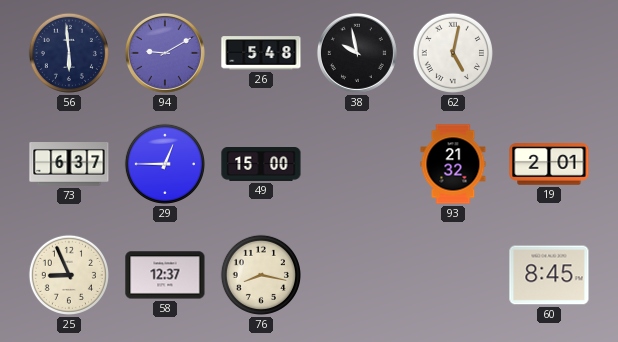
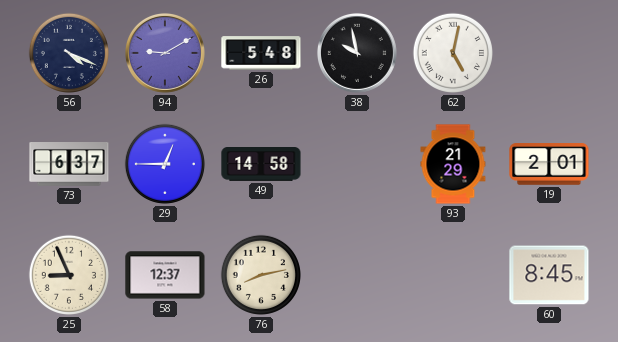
56: 5:59 -> 4:19 (69, 53)
49: 15:00 -> 14:58 (261, 165)
93: 21:32 -> 21:29 (453, 164)
76: 8:17 -> 8:13 (261, 275)
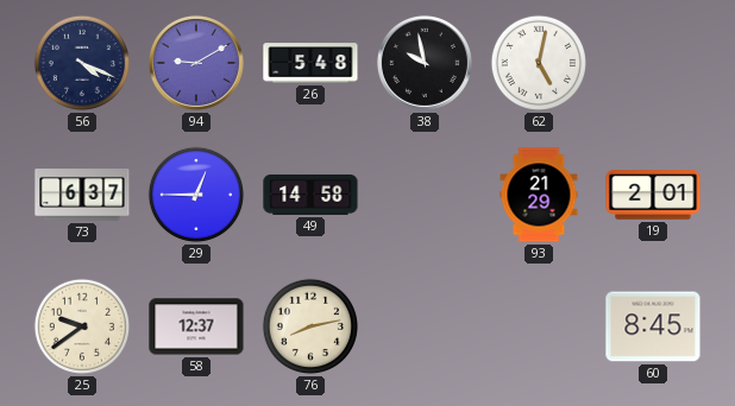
25: 8:56 -> 9:39 (82, 326)
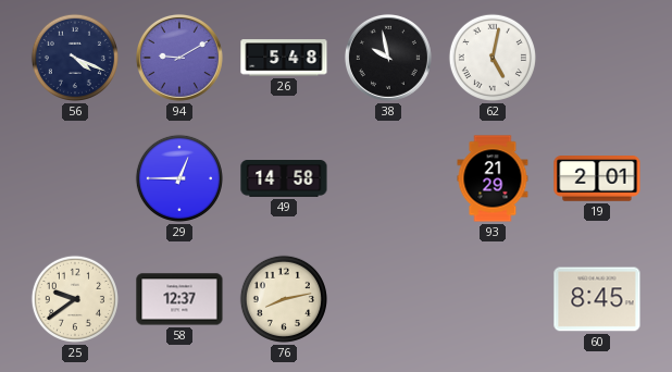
73: 6:37 -> none (82, 196)
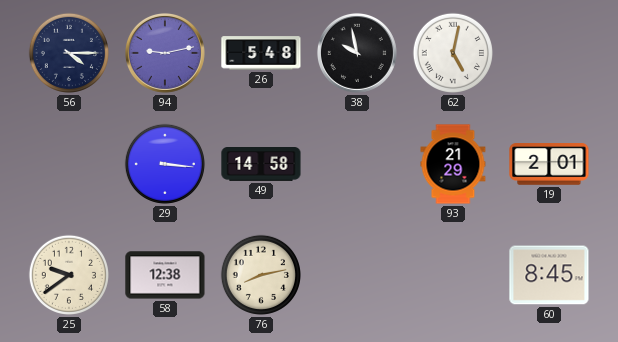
56: 4:19 -> 4:15 (69, 53)
94: 9:10 -> 9:13 (165, 53)
29: 12:45 -> 3:16 (165, 164)
58: 12:37 -> 12:38 (165, 275)
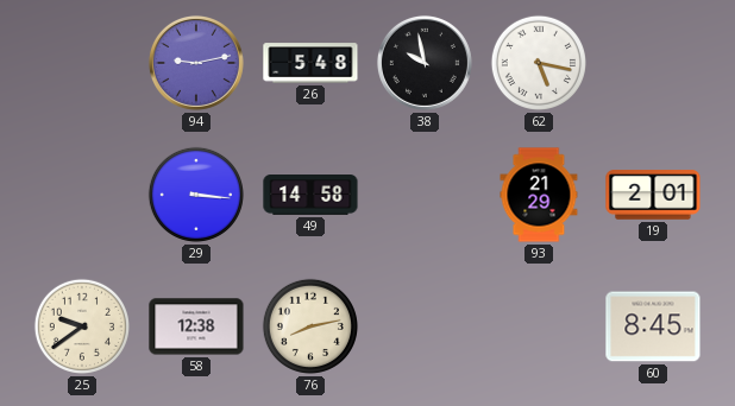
56: 4:15 -> none (69, 53)
62: 5:02 -> 5:17 (539, 63)
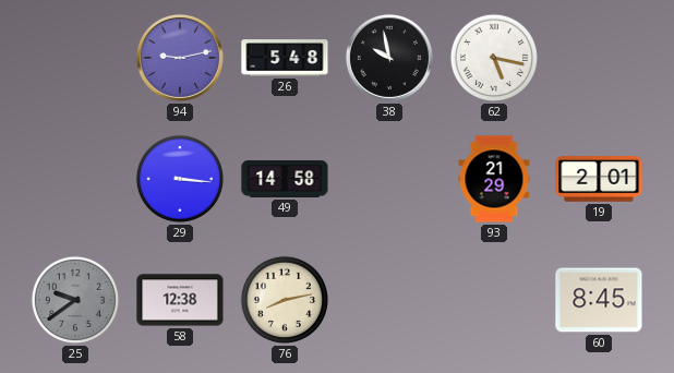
25 dial: cream -> grey (75, 300)
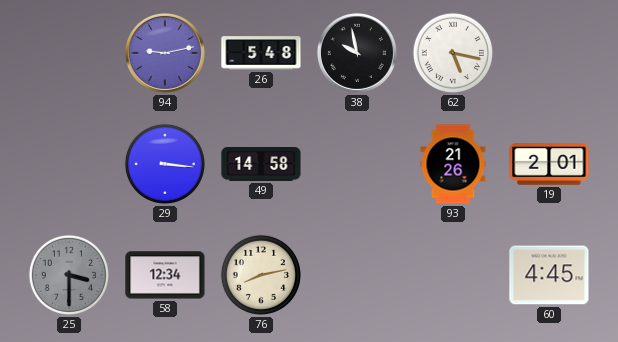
93: 21:29 -> 21:26 (453, 164)
25: 9:39 -> 3:30 (69, 275)
58: 12:38 -> 12:34 (165, 275)
60: 8:45 -> 4:45 (549, 275)
